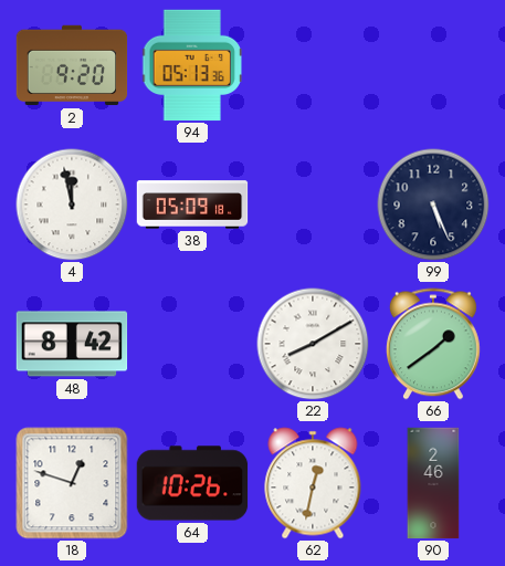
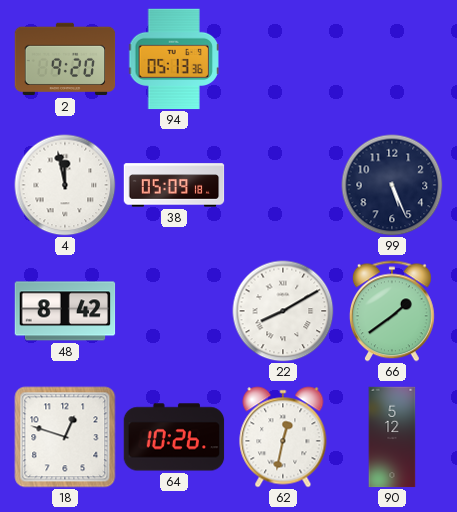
90: 2:46 -> 5:12 (392, 437)
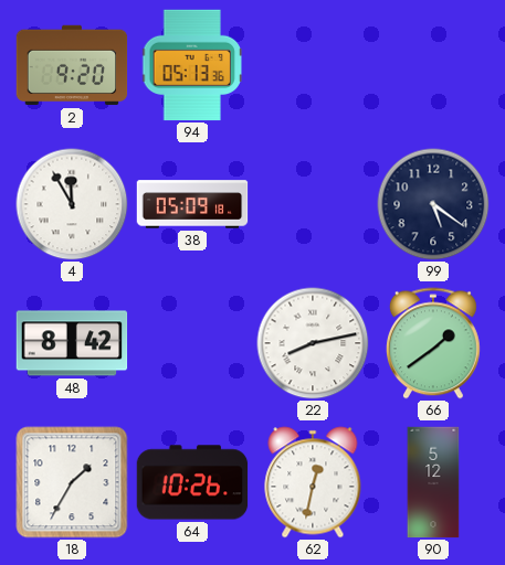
4: 11:58 -> 11:55 (72, 204)
99: 5:26 -> 5:21 (433, 204)
22: 8:10 -> 8:13 (313, 343)
18: 12:48 -> 1:35 (72, 482)
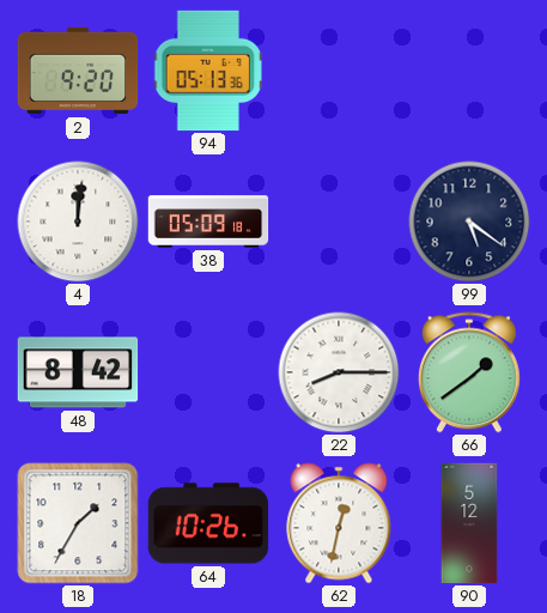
4: 11:55 -> 12:01 (78, 221)
22: 8:13 -> 8:15 (339, 372)
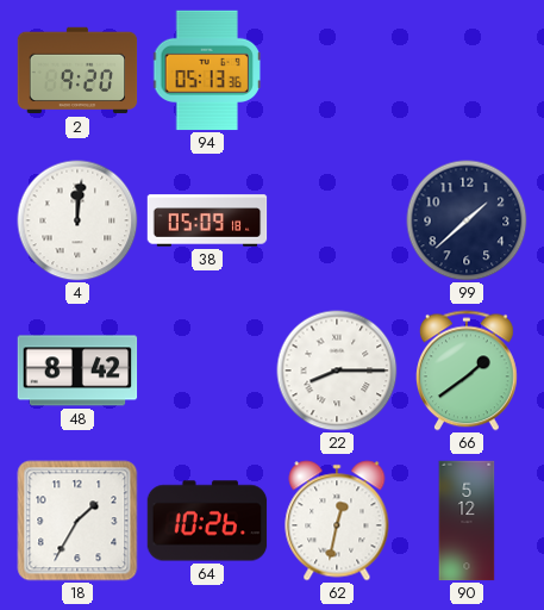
99: 5:21 -> 1:38 (467, 220)
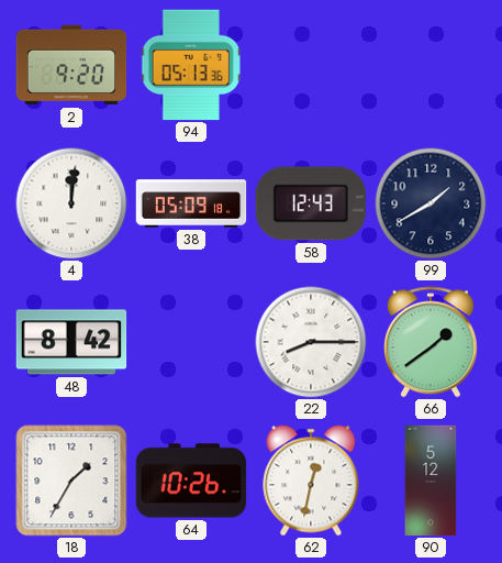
58: none -> 12:43 (310, 203)
99: 1:38 -> 1:40 (431, 203)
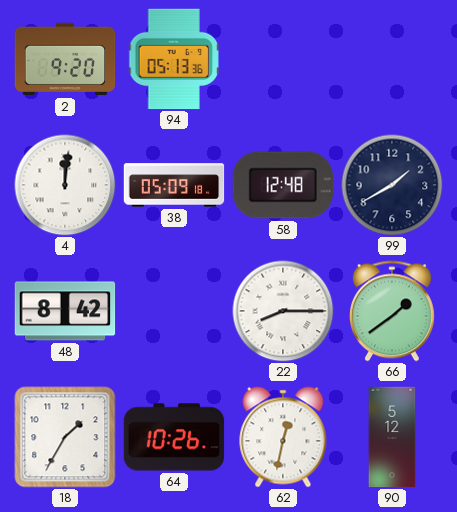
58: 12:43 -> 12:48 (282, 185)
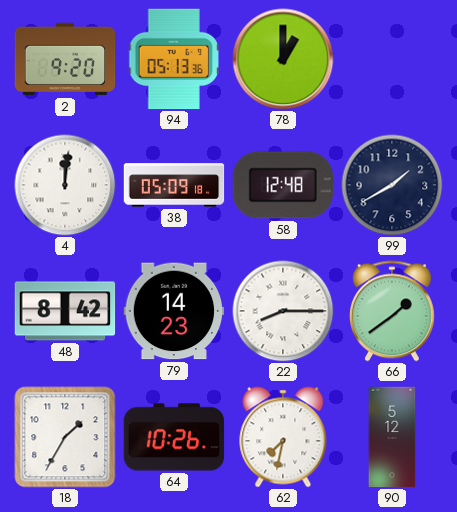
78: none -> 1:00 (283, 59)
79: none -> 14:23 (174, 311)
62: 12:32 -> 7:32 (283, 437)
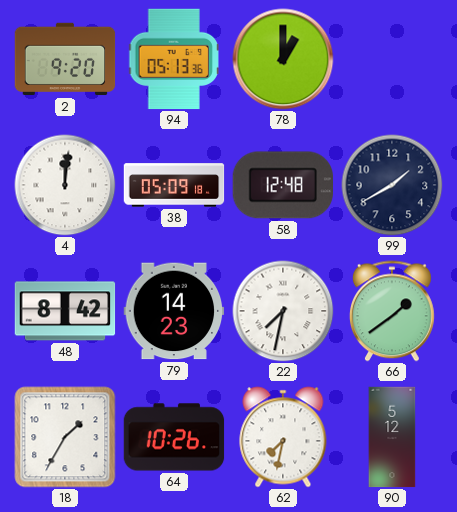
22: 8:15 -> 7:32 (283, 311)
